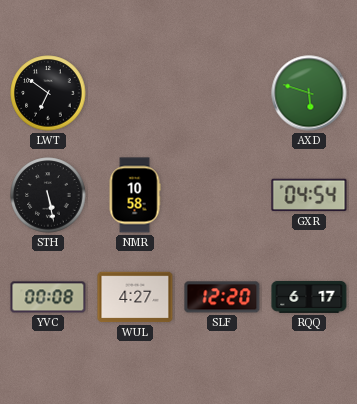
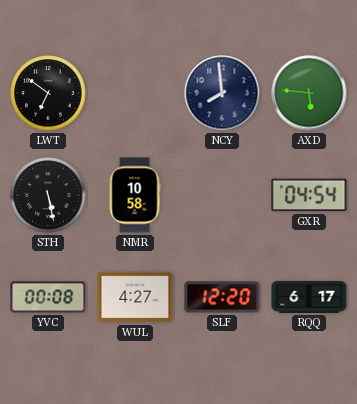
NCY: none -> 7:59 (222, 93)
AXD: 5:48 -> 5:46 (309, 93)
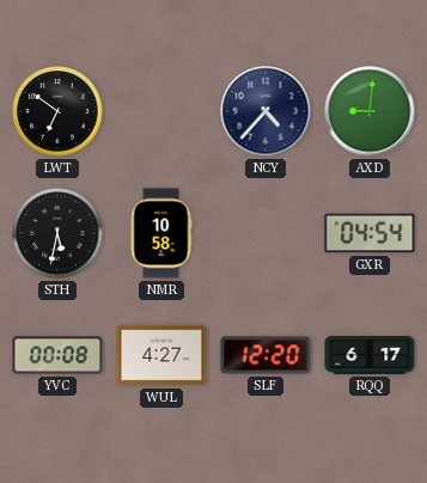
NCY: 7:59 -> 4:37 (266, 111)
AXD: 5:46 -> 9:01 (370, 111)
STH: 5:28 -> 5:32 (57, 233)
